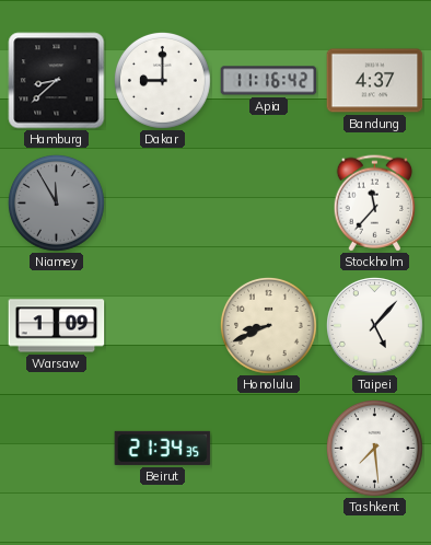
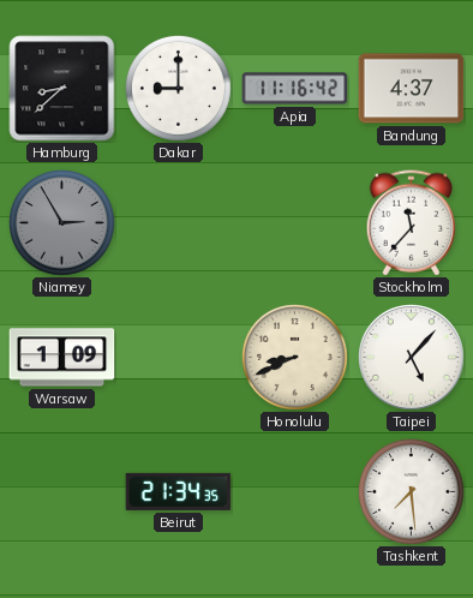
Niamey: 11:55 -> 2:55 (61, 222)
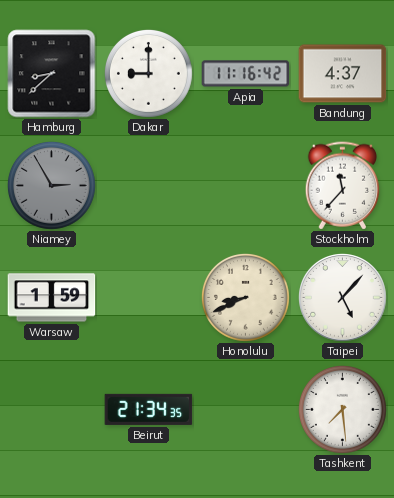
Warsaw: 1:09 -> 1:59 (52, 298)
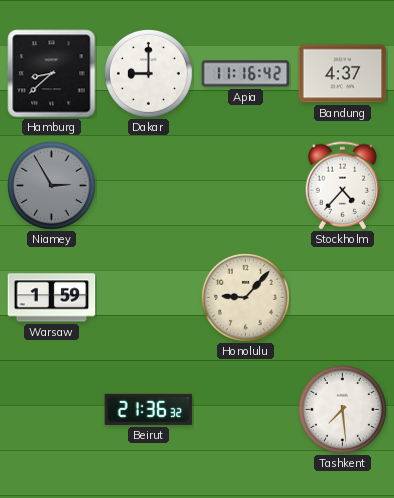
Stockholm: 11:37 -> 4:37 (342, 186)
Honolulu: 8:41 -> 9:07 (245, 297)
Taipei: 5:07 -> none (343, 298)
Beirut: 21:34 -> 21:36 (149, 409)
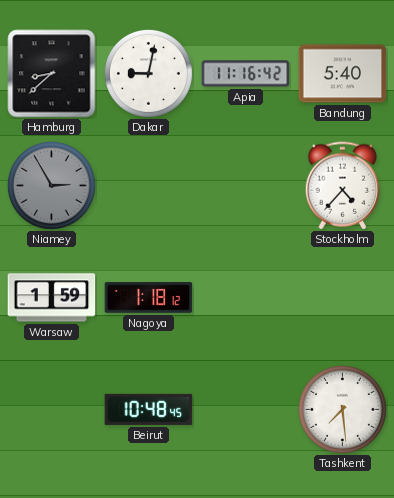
Dakar: 9:00 -> 9:02 (148, 73)
Bandung: 4:37 -> 5:40 (343, 74)
Nagoya: none -> 1:18 (149, 298)
Honolulu: 9:07 -> none (245, 297)
Beirut: 21:36 -> 10:48 (149, 409)
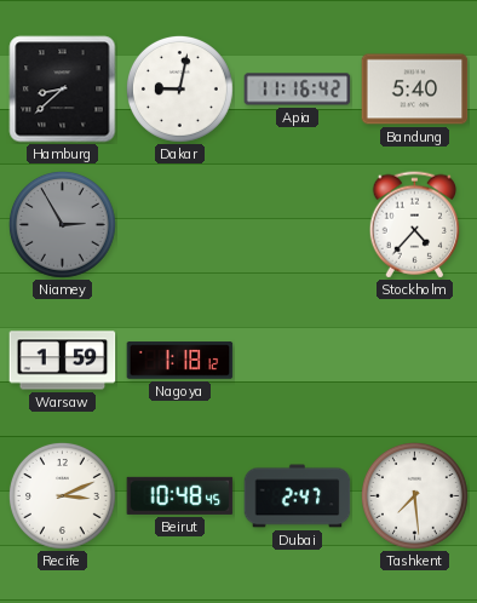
Recife: none -> 3:11 (62, 495)
Dubai: none -> 2:47 (298, 496)
